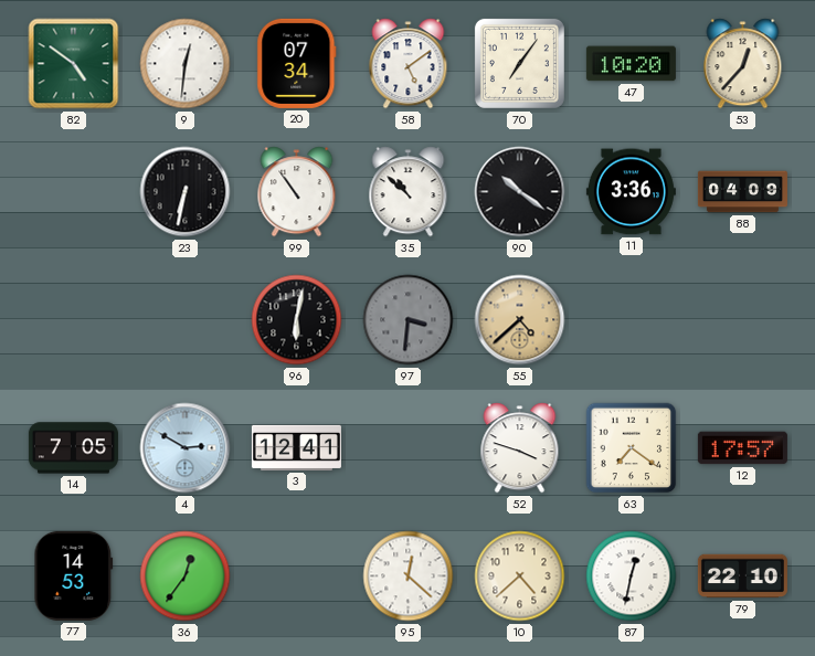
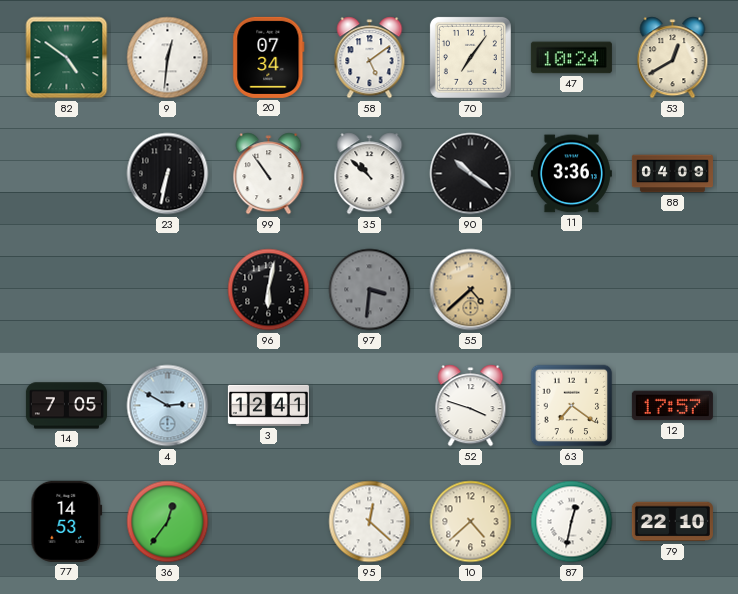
47: 10:20 -> 10:24 (571, 58)
53: 12:37 -> 12:40 (673, 58)
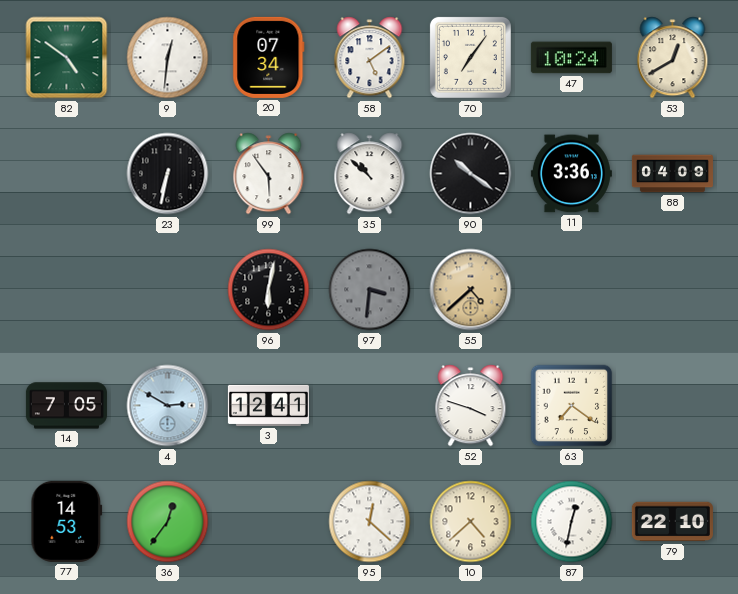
99: 10:54 -> 5:54 (269, 174)
12: 17:57 -> none (672, 406)
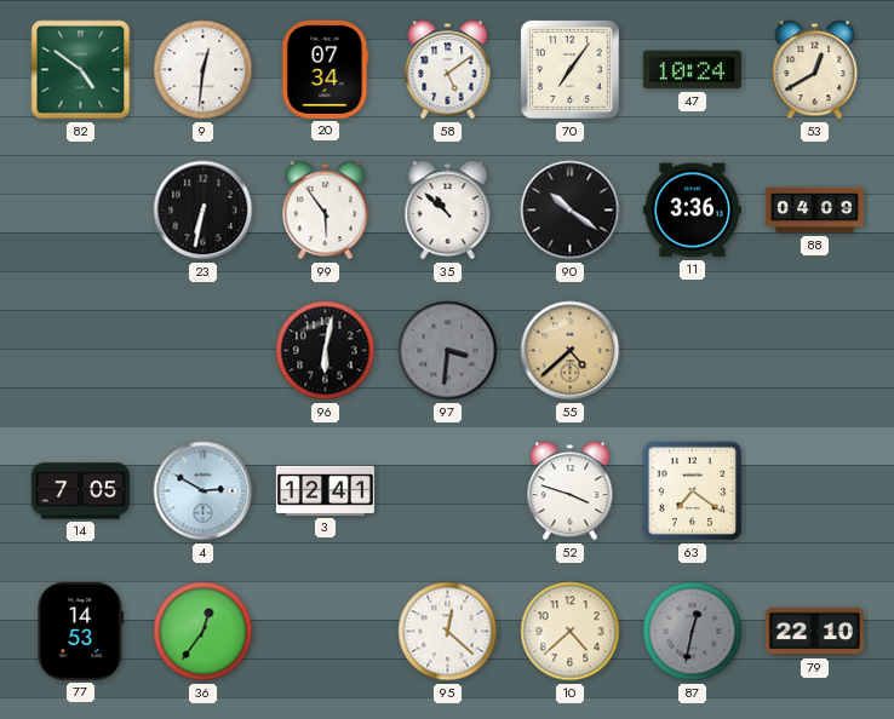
87 dial: white -> grey (693, 632)
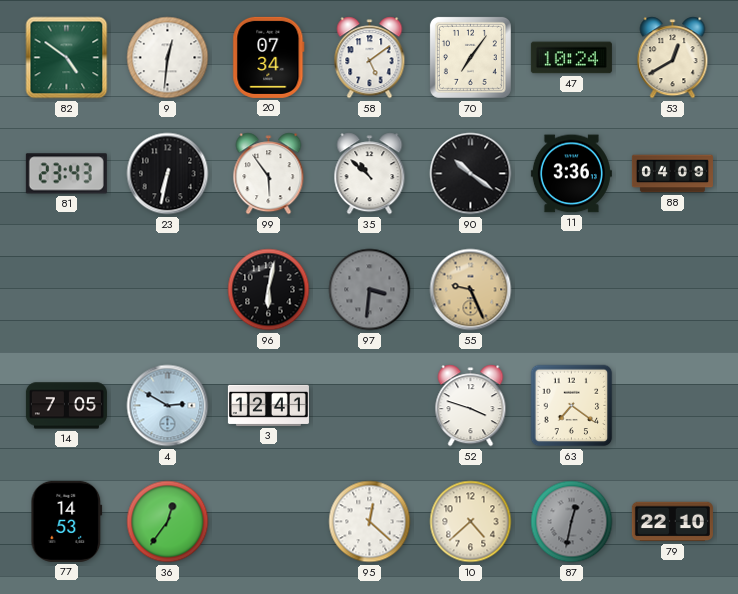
81: none -> 23:43 (66, 174)
55: 4:38 -> 9:26 (471, 290)
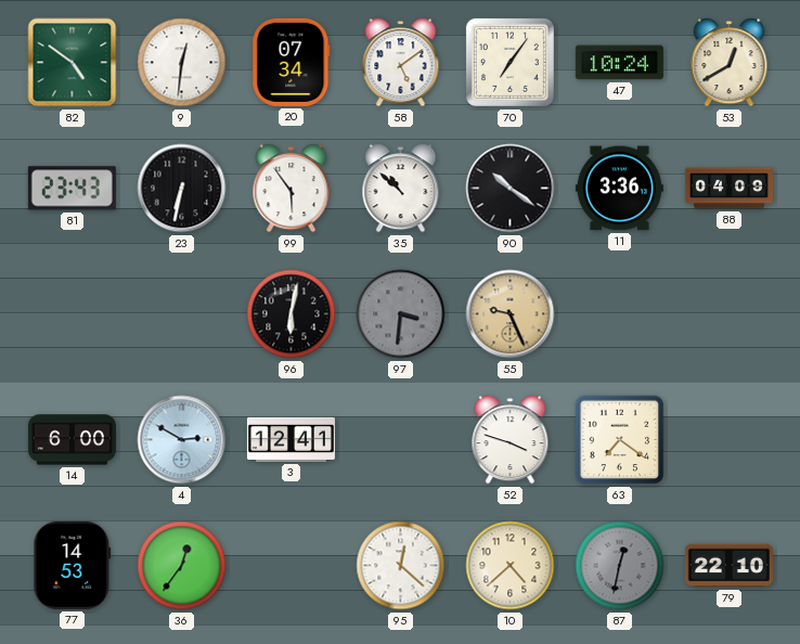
14: 7:05 -> 6:00 (72, 440)
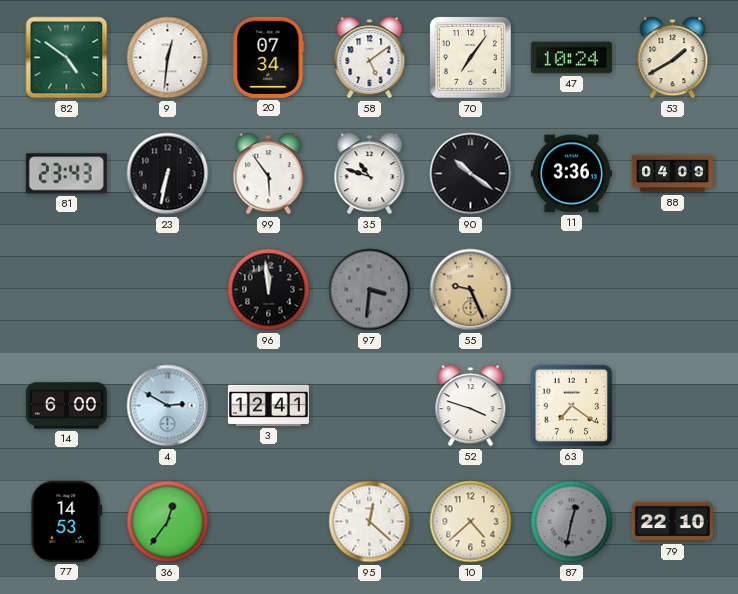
53: 12:40 -> 1:40 (673, 58)
35: 10:52 -> 10:48 (370, 174)
96: 6:02 -> 11:59 (269, 290)
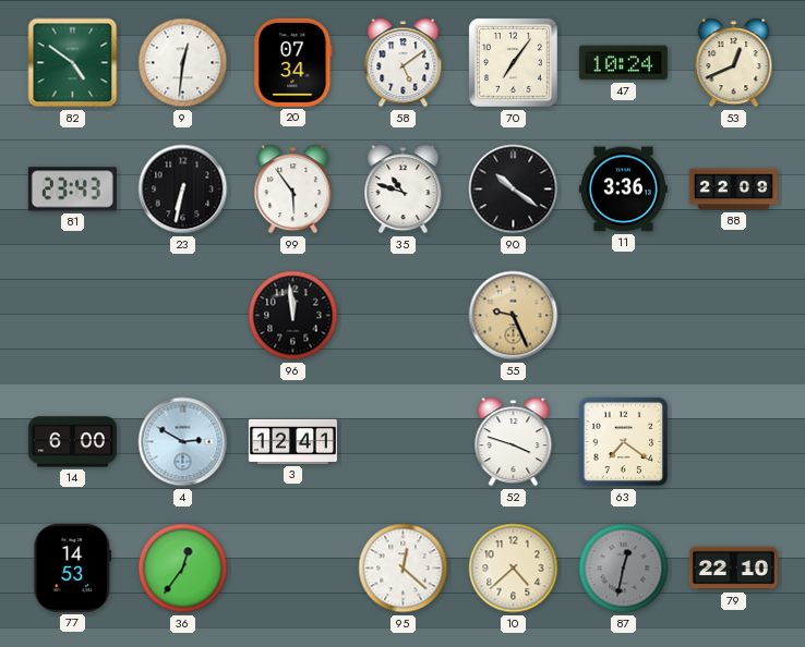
53: 1:40 -> 12:41 (734, 63)
88: 04:09 -> 22:09 (733, 190)
97: 3:31 -> none (370, 290)
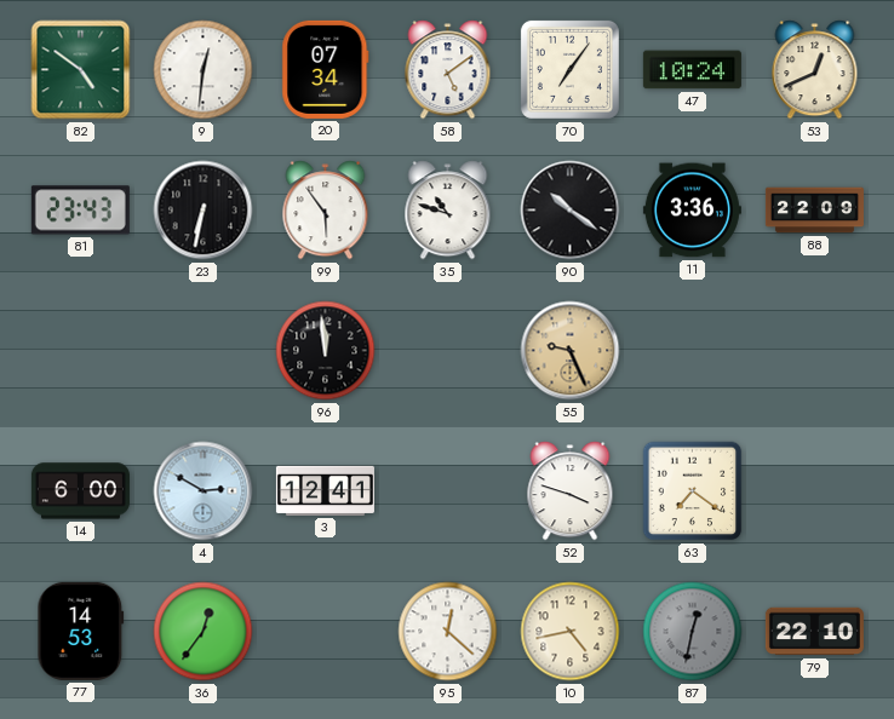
10: 4:38 -> 4:43 (571, 632)
